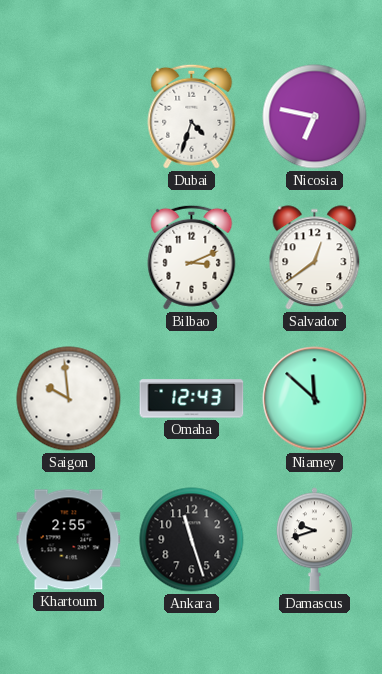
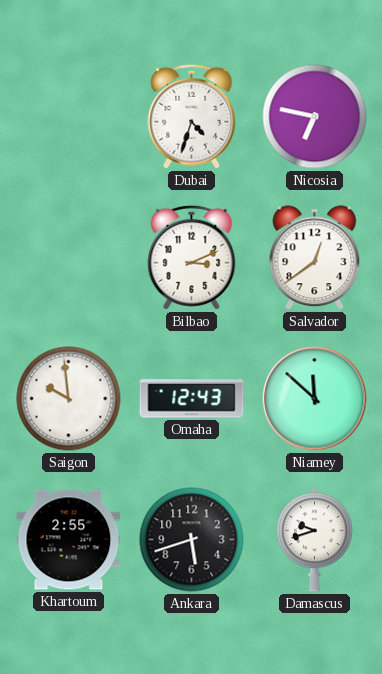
Ankara: 11:27 -> 5:42 (192, 540)
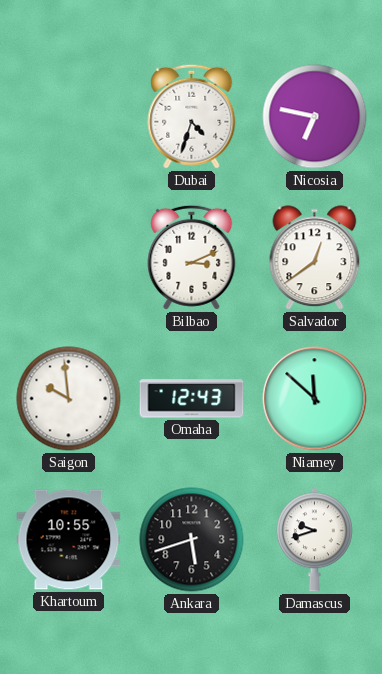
Khartoum: 2:55 -> 10:55 (69, 540)
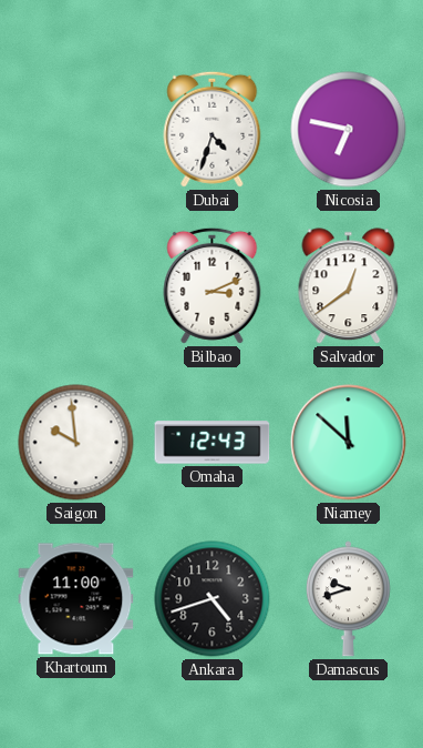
Khartoum: 10:55 -> 11:00 (76, 599)
Ankara: 5:42 -> 4:42 (213, 599)
